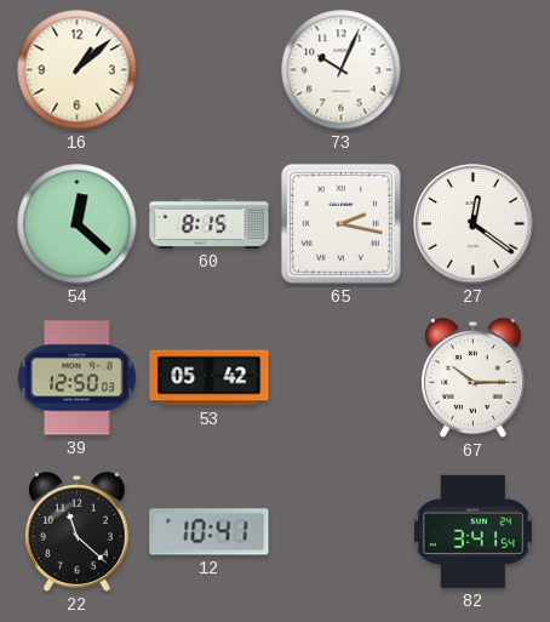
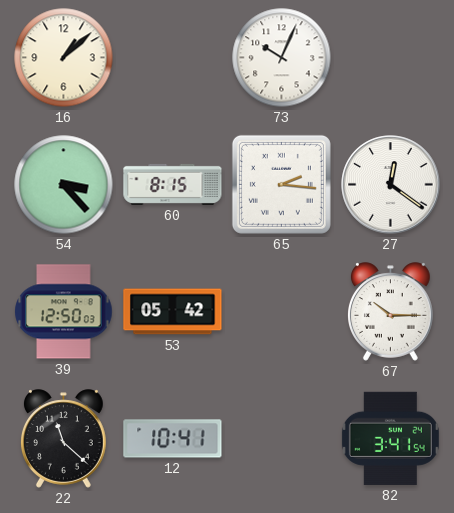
54: 12:22 -> 3:23 (64, 185)
65: 2:17 -> 2:16 (281, 184)
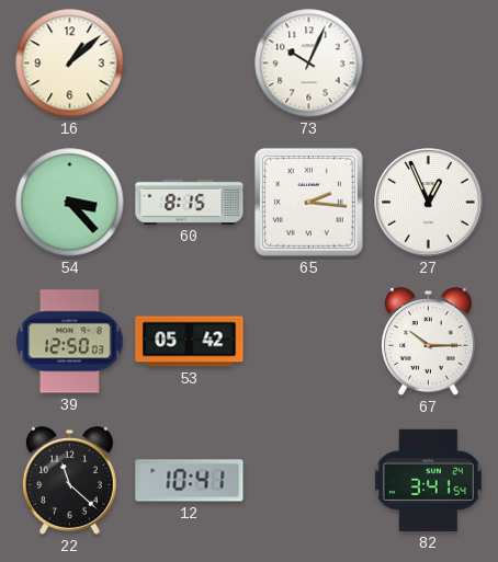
27: 12:21 -> 12:56 (429, 203)
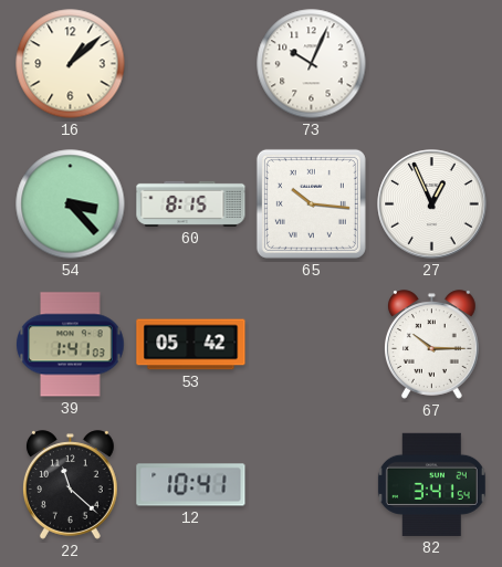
65: 2:16 -> 10:16 (311, 203)
39: 12:50 -> 1:41 (71, 345)
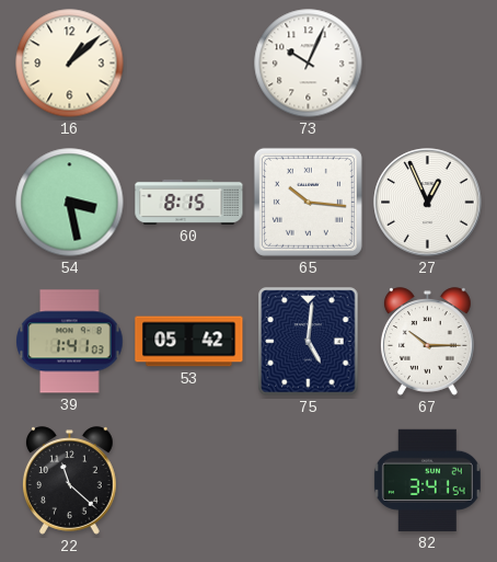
54: 3:23 -> 3:28 (70, 203)
75: none -> 5:01 (309, 342)
12: 10:41 -> none (191, 485)
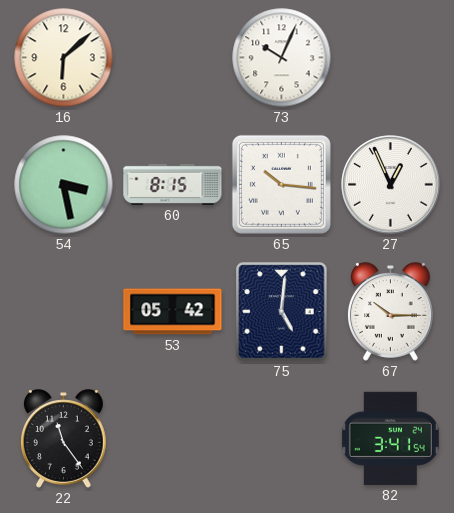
16: 1:08 -> 6:08 (64, 58)
39: 1:41 -> none (70, 342)
22: 11:22 -> 11:24 (64, 439)
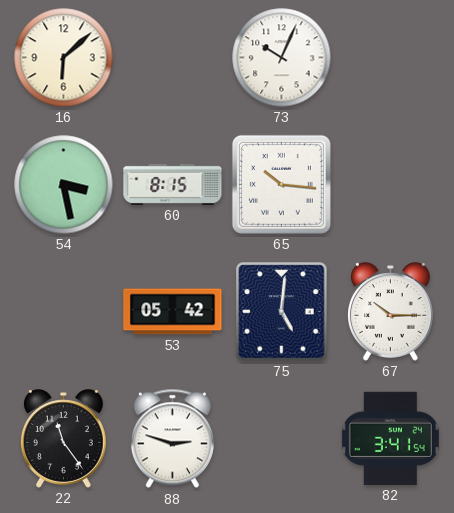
27: 12:56 -> none (391, 185)
88: none -> 2:48 (172, 439)
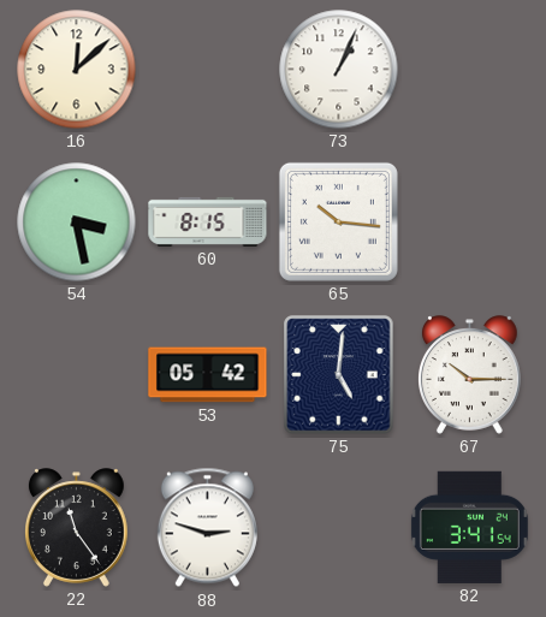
16: 6:08 -> 12:08 (77, 70)
73: 10:04 -> 1:04 (339, 70)
